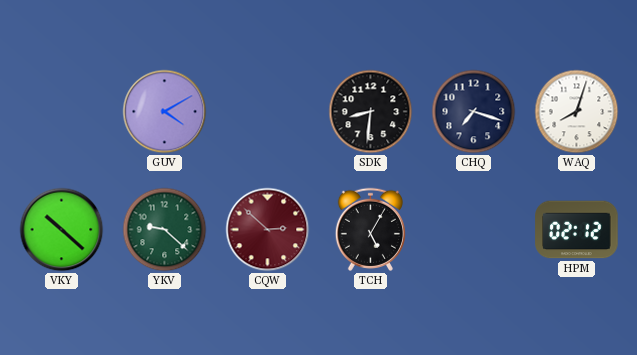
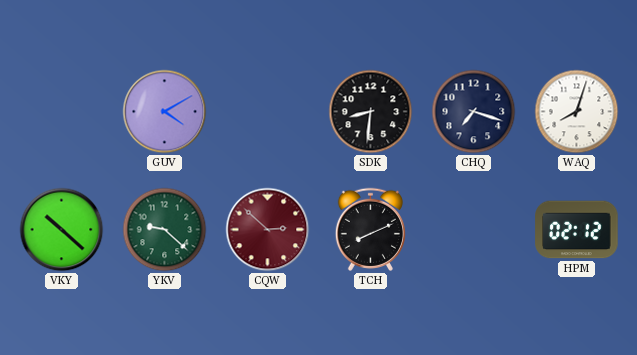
TCH: 5:05 -> 8:11 (370, 229)
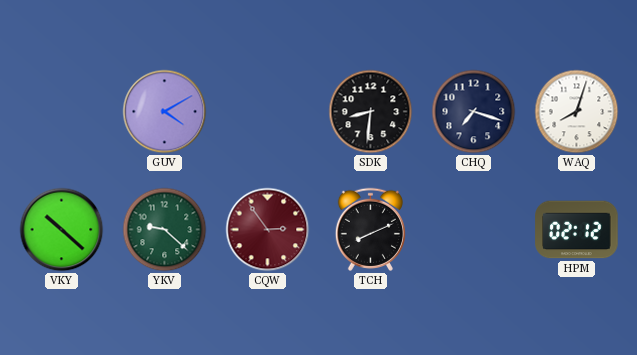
CQW: 2:52 -> 2:54 (268, 230)
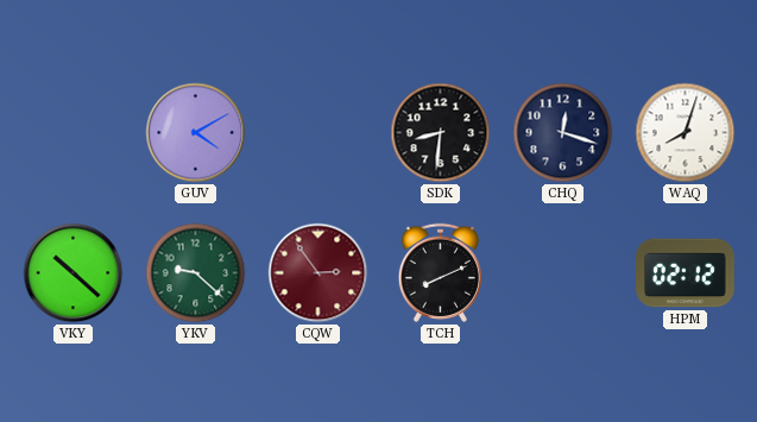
CHQ: 7:18 -> 12:18 (563, 133)
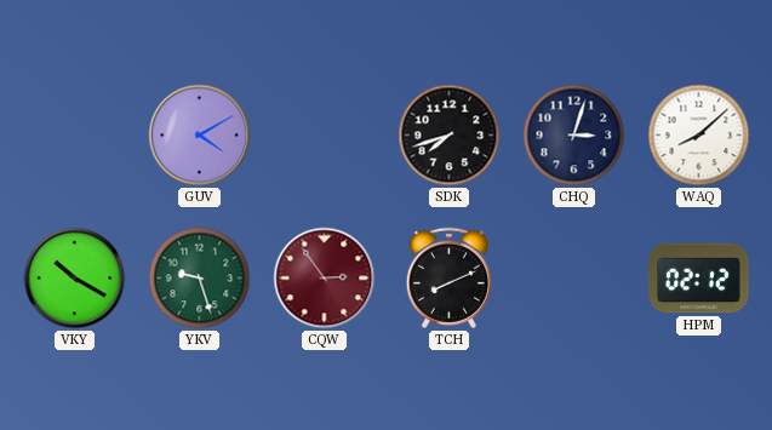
SDK: 8:31 -> 7:42 (450, 136)
CHQ: 12:18 -> 3:03 (574, 136)
WAQ: 8:03 -> 8:08 (699, 136)
VKY: 10:22 -> 10:20 (75, 279)
YKV: 9:22 -> 9:27 (200, 279)
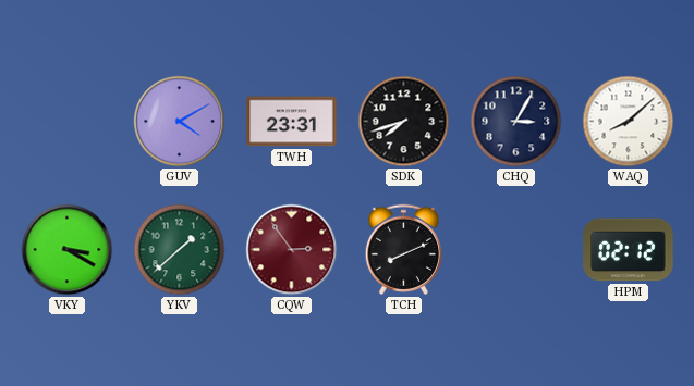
TWH: none -> 23:31 (292, 122)
CHQ: 3:03 -> 3:05 (516, 122)
VKY: 10:20 -> 3:20 (68, 250)
YKV: 9:27 -> 1:38 (180, 250)
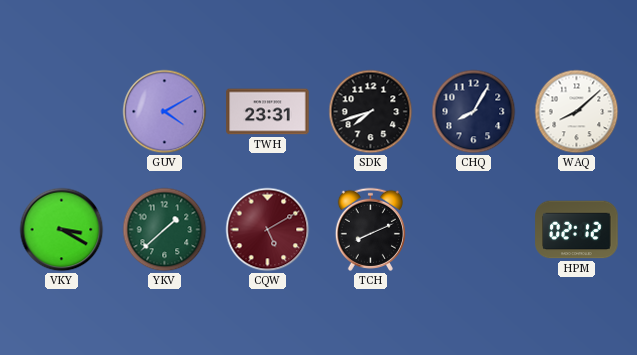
CHQ: 3:05 -> 8:05 (474, 112)
CQW: 2:54 -> 5:10 (268, 230)
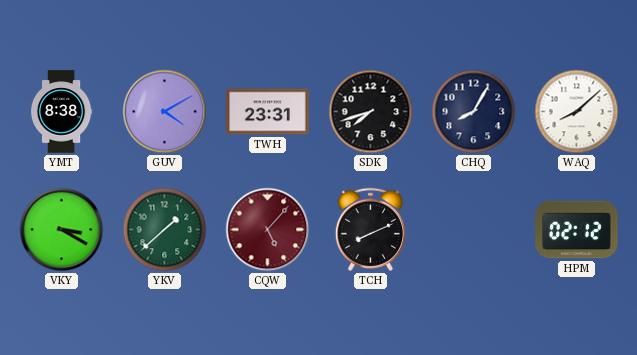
YMT: none -> 8:38 (61, 112)
CQW: 5:10 -> 5:07 (268, 230)
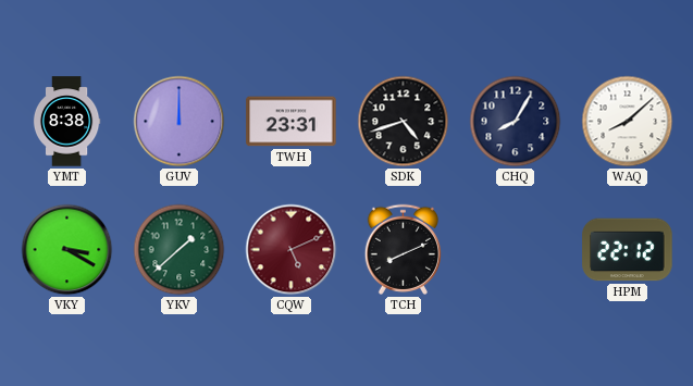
GUV: 4:10 -> 12:00 (180, 122)
SDK: 7:42 -> 4:42 (404, 122)
CQW: 5:07 -> 5:11 (292, 250)
HPM: 02:12 -> 22:12 (628, 250)
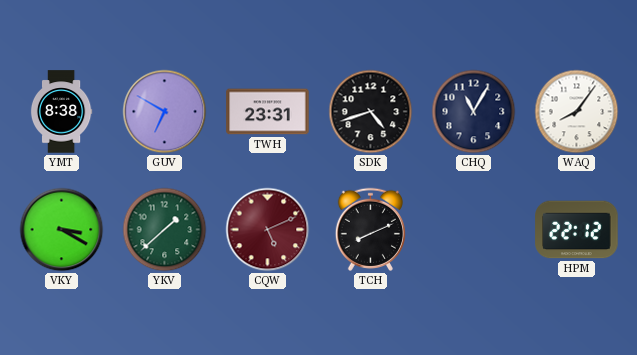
GUV: 12:00 -> 6:50 (165, 112)
CHQ: 8:05 -> 11:05 (474, 112)
WAQ: 8:08 -> 8:06 (577, 112)
